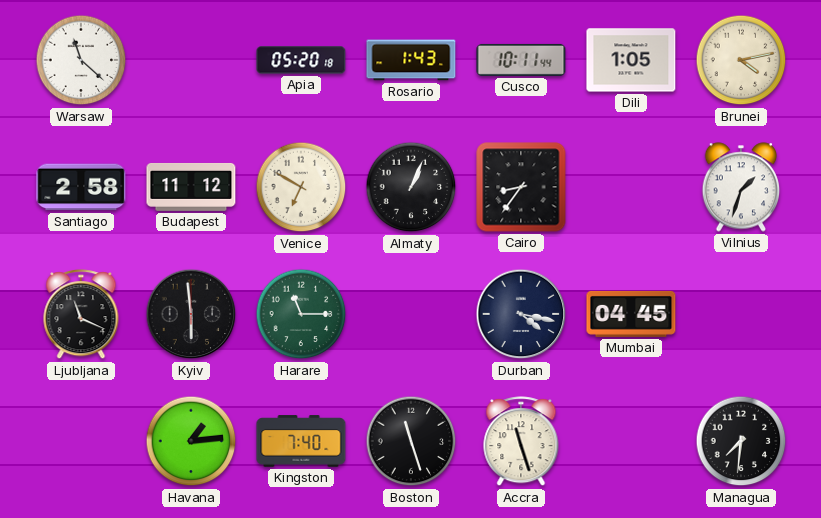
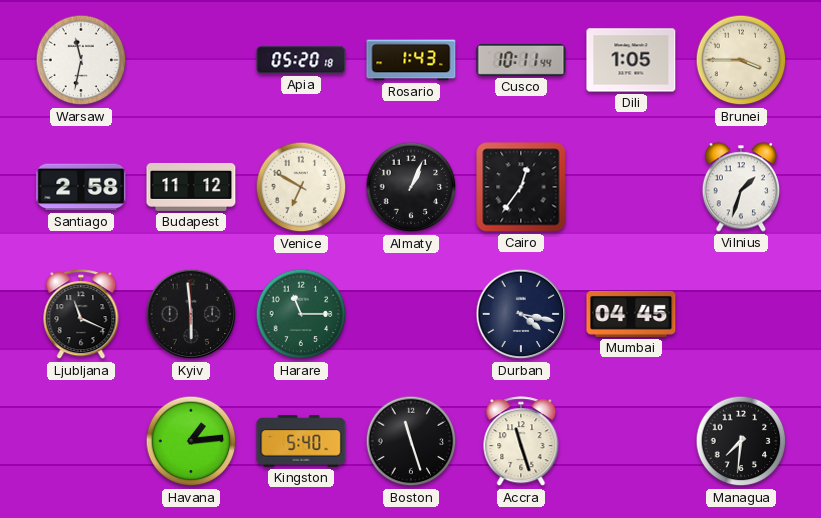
Warsaw: 11:22 -> 11:32 (81, 60)
Brunei: 4:13 -> 3:45 (741, 60)
Cairo: 8:36 -> 12:36 (521, 187)
Kingston: 7:40 -> 5:40 (301, 441)
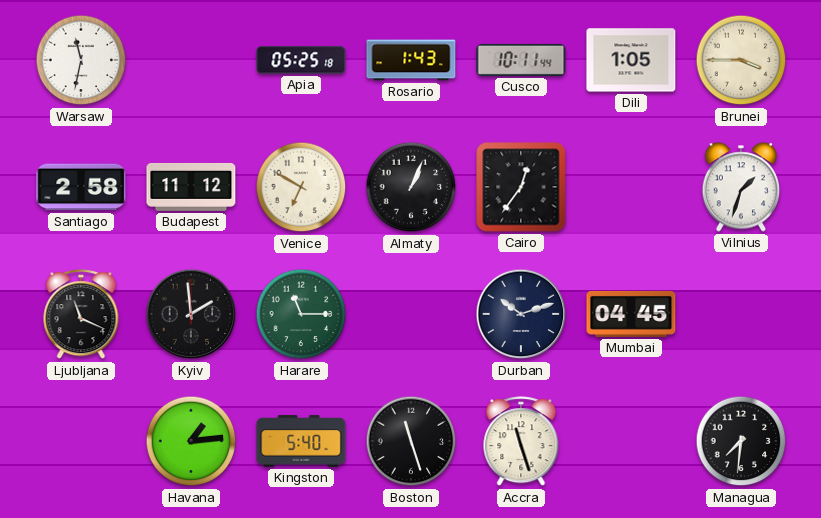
Apia: 05:20 -> 05:25 (301, 60)
Kyiv: 5:59 -> 1:59 (191, 314)
Durban: 4:17 -> 10:12 (521, 314)
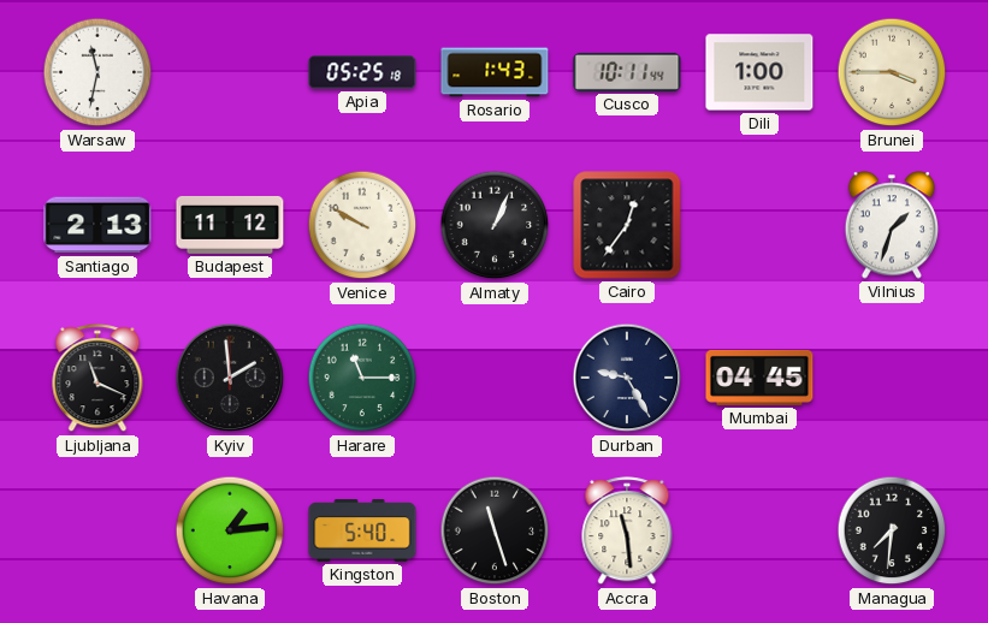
Dili: 1:05 -> 1:00 (759, 72)
Santiago: 2:58 -> 2:13 (97, 225)
Venice: 6:50 -> 9:50 (362, 225)
Durban: 10:12 -> 9:25 (627, 378)
Accra: 11:27 -> 11:29 (627, 532)
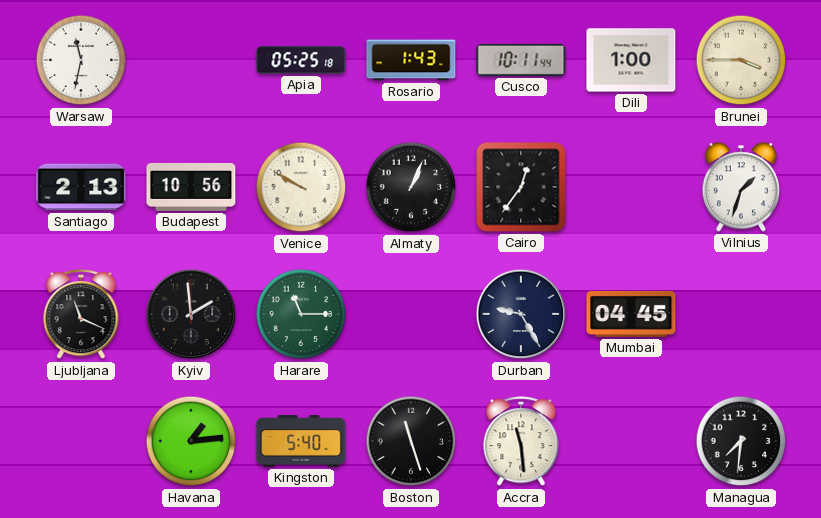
Budapest: 11:12 -> 10:56 (191, 187)
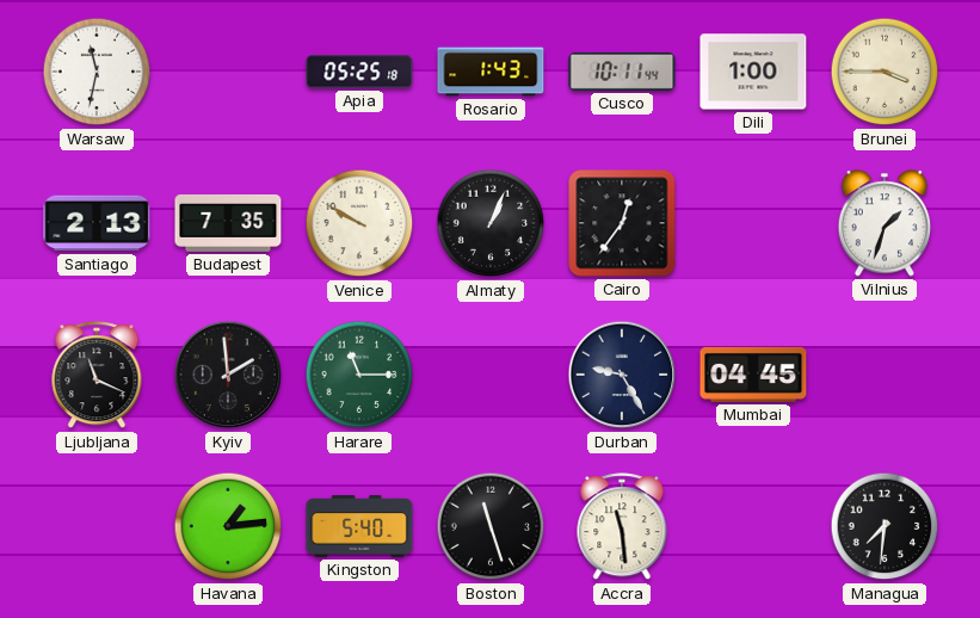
Budapest: 10:56 -> 7:35 (228, 223)
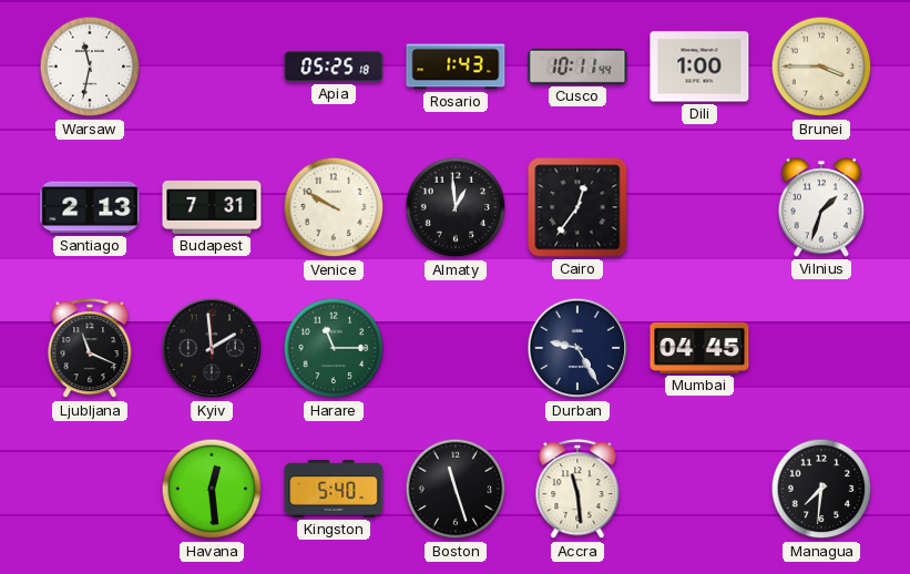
Budapest: 7:35 -> 7:31 (212, 207)
Almaty: 1:04 -> 12:59 (456, 207)
Havana: 1:14 -> 12:29 (212, 489)
